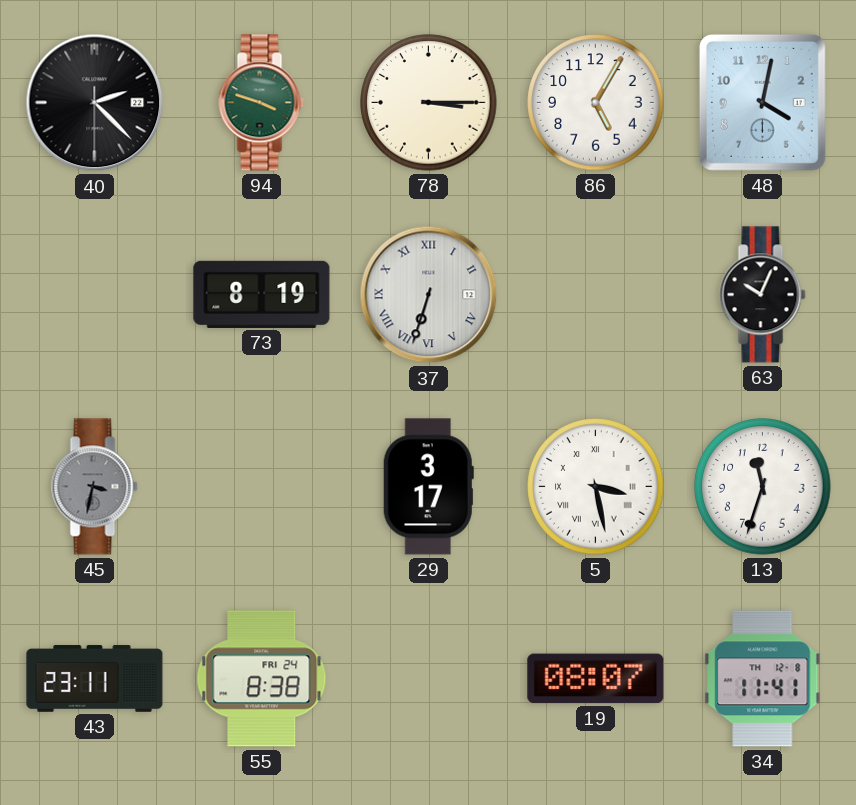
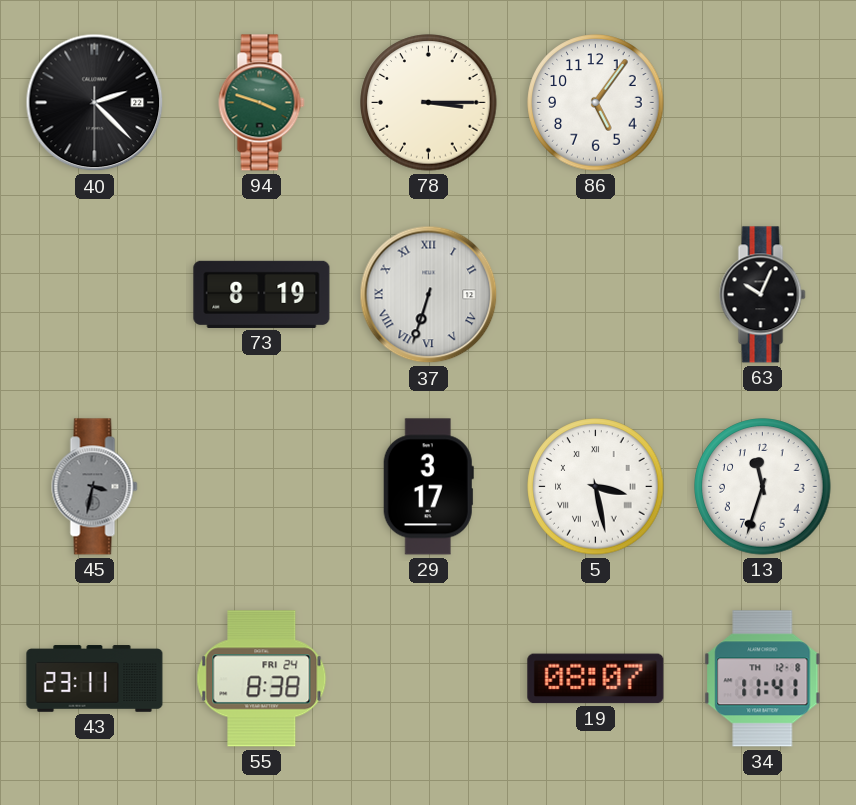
86: 5:05 -> 5:06 (596, 103)
48: 4:02 -> none (762, 102)
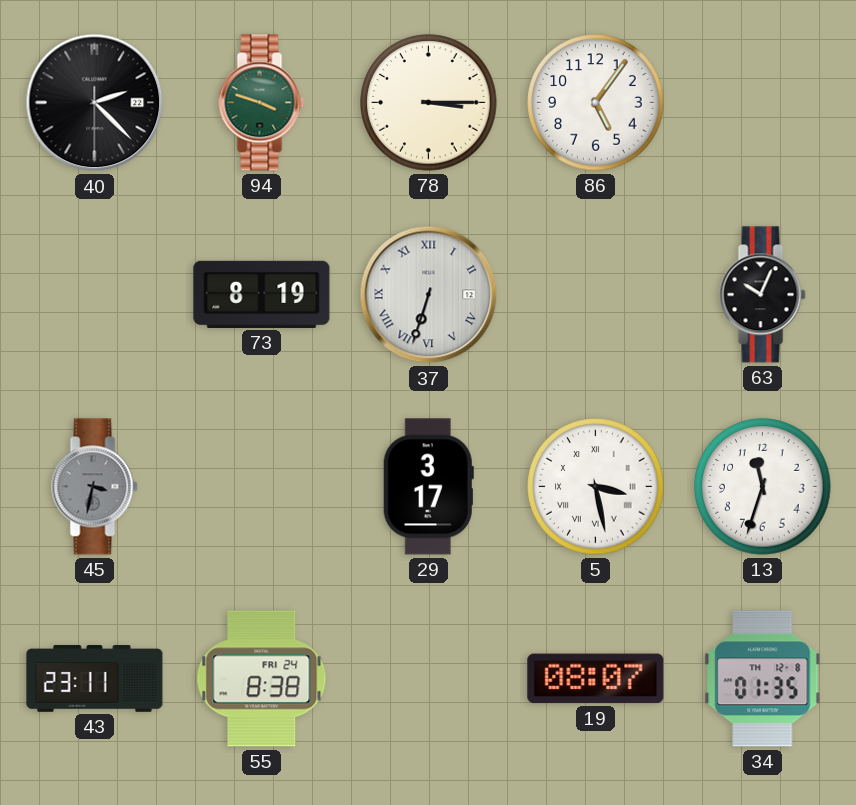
34: 11:41 -> 01:35 (763, 679)
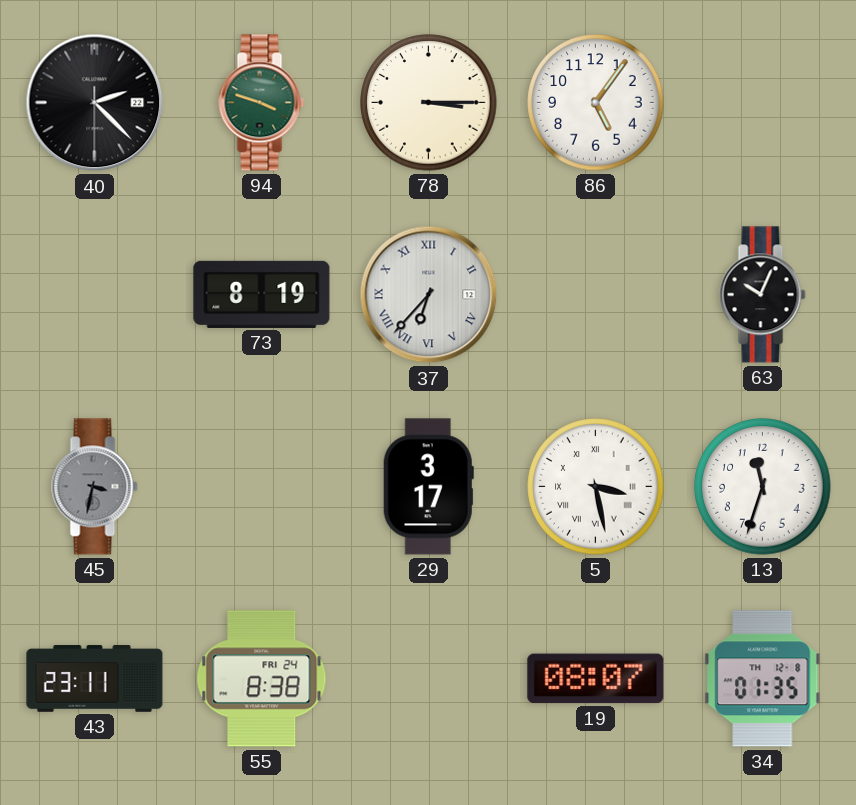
37: 6:33 -> 6:37 (429, 295)
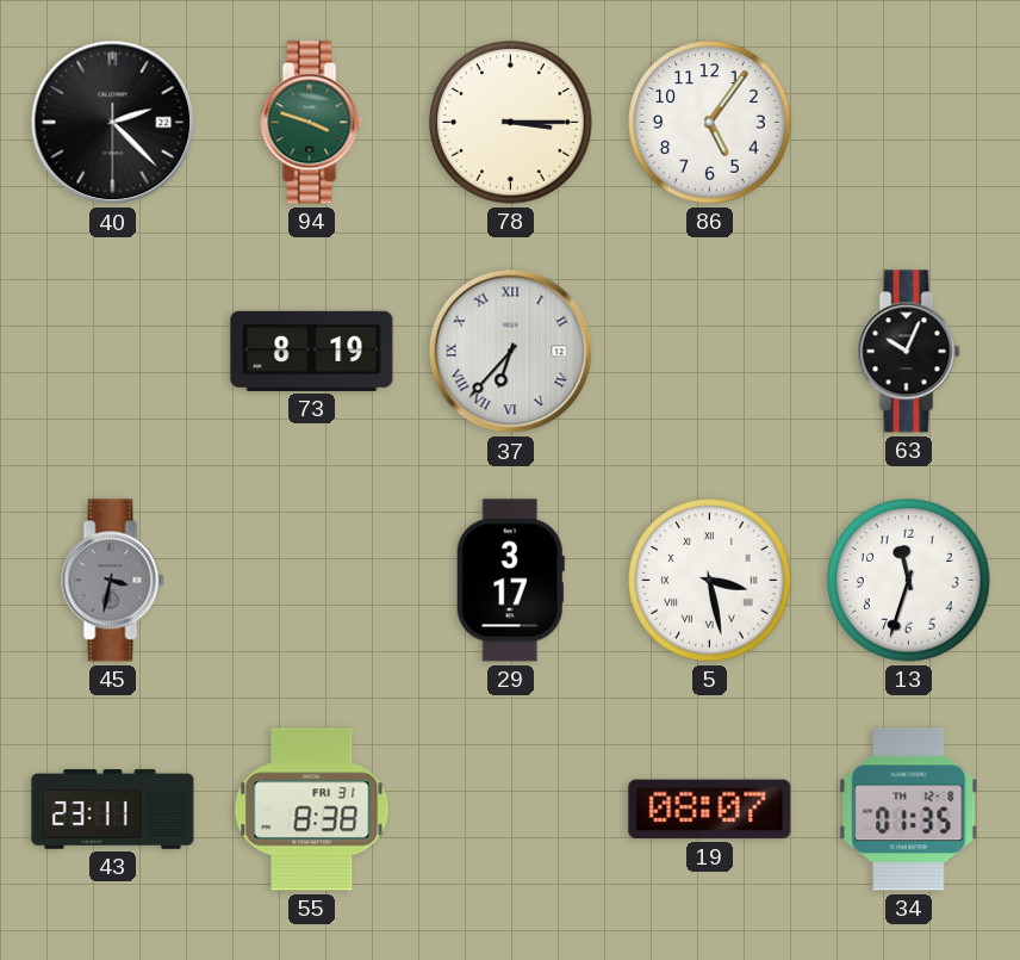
55 date: FRI 24 -> FRI 31 (312, 810)
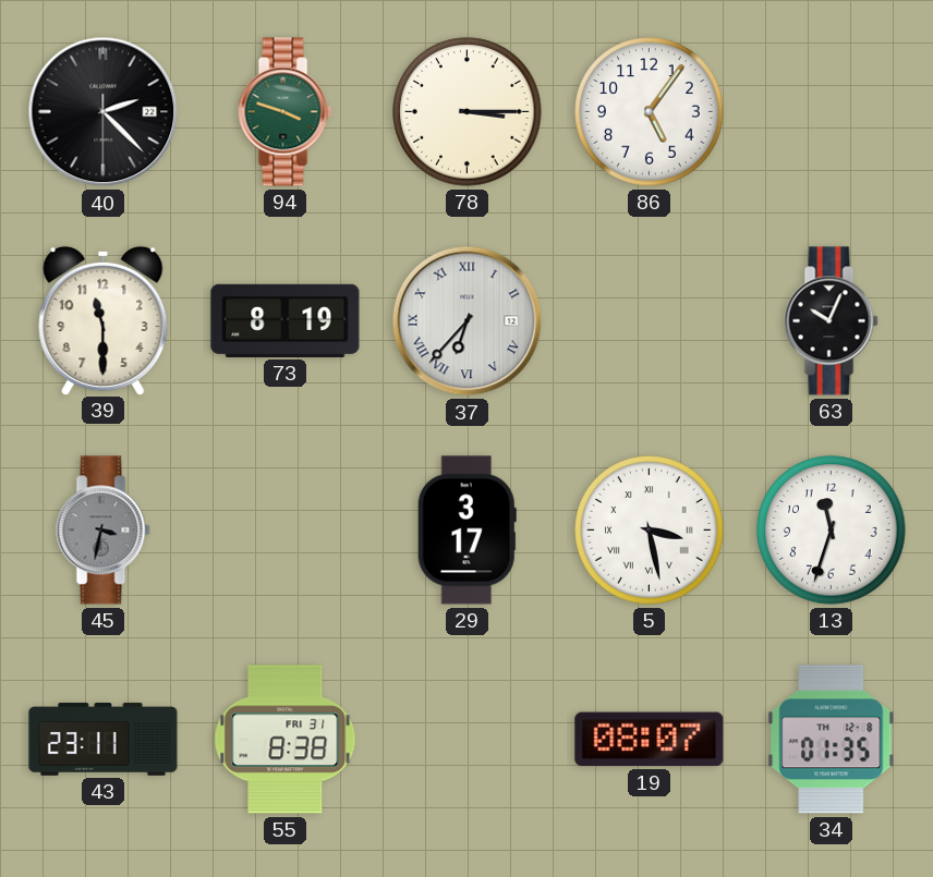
39: none -> 11:30 (104, 320)
